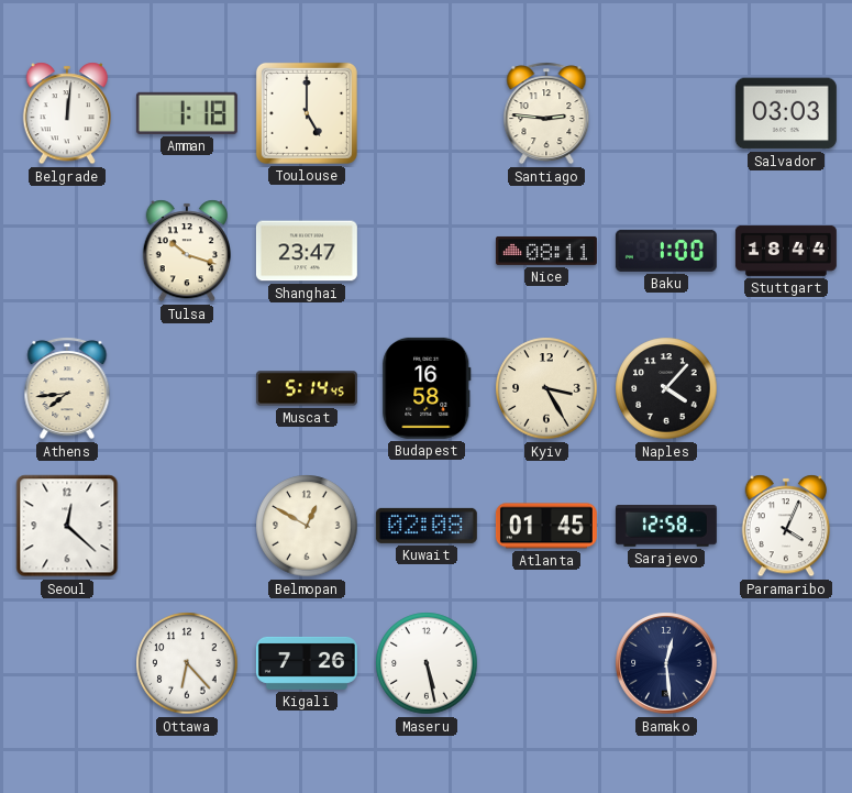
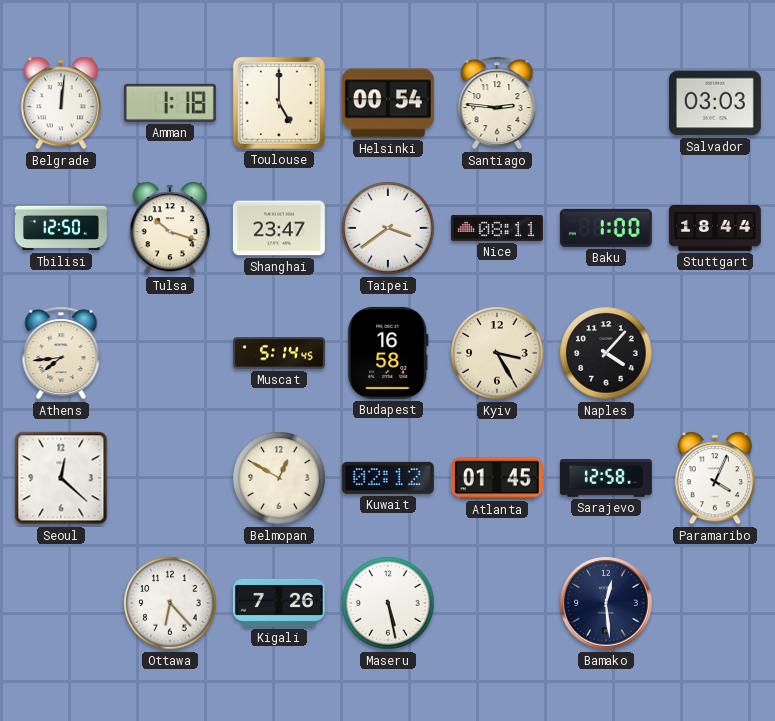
Helsinki: none -> 00:54 (388, 103)
Tbilisi: none -> 12:50 (61, 228)
Taipei: none -> 3:39 (388, 228)
Kuwait: 02:08 -> 02:12 (388, 478)
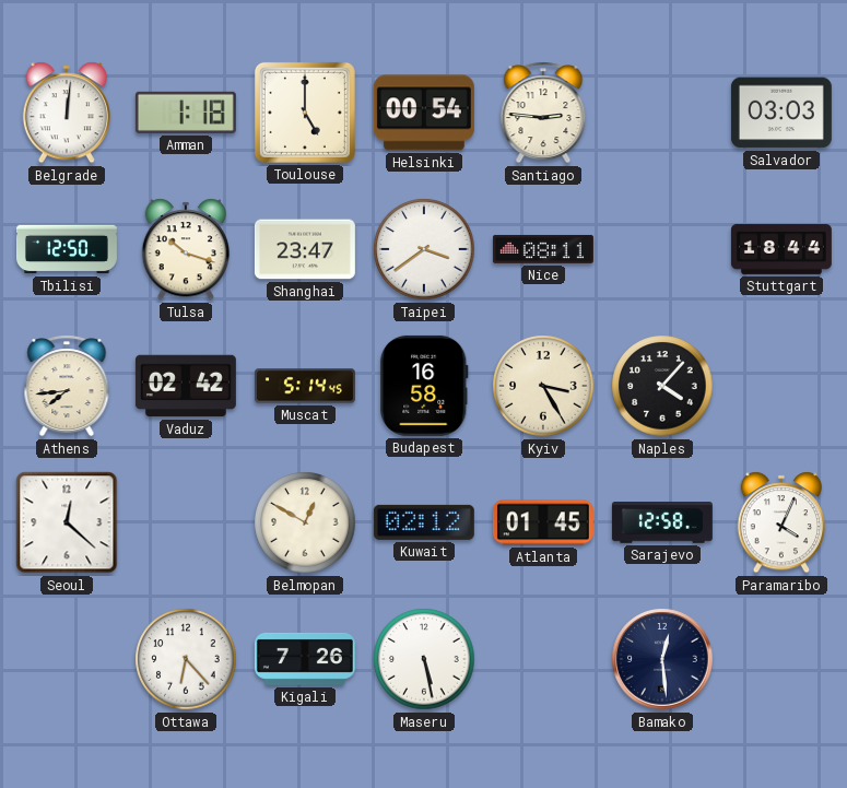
Baku: 1:00 -> none (606, 228)
Vaduz: none -> 02:42 (186, 386)
